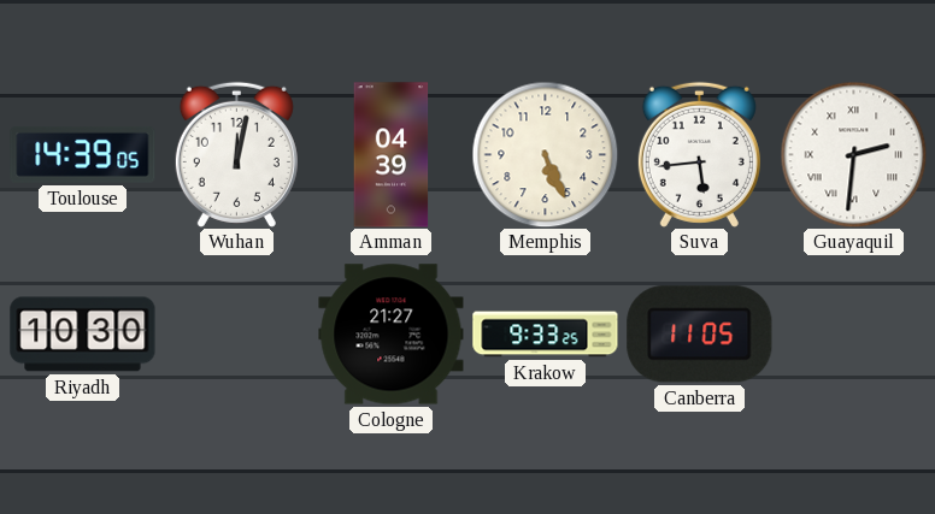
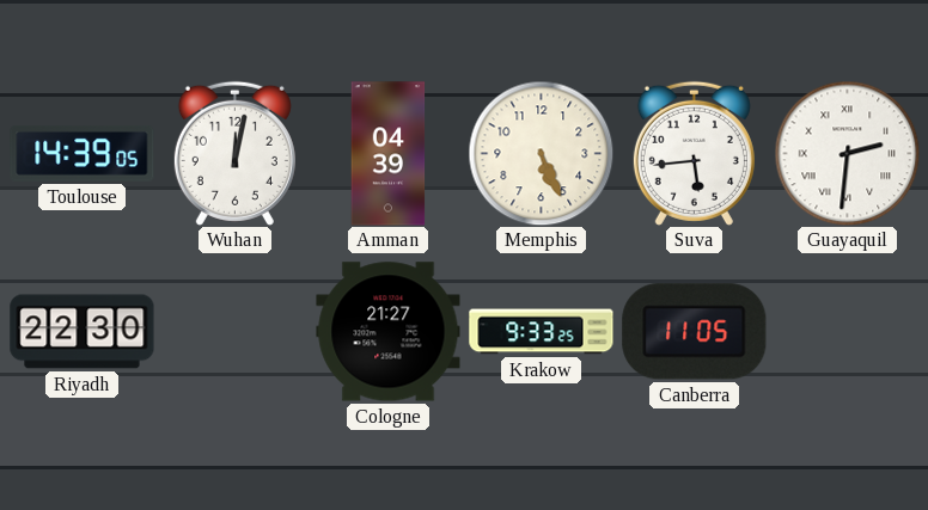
Riyadh: 10:30 -> 22:30 (83, 332)
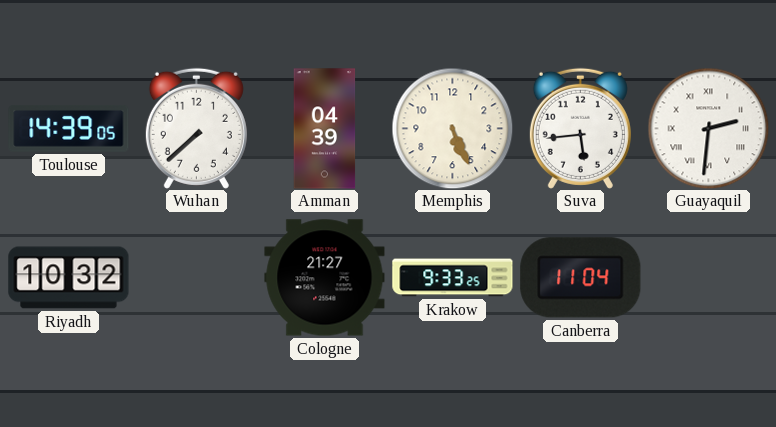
Wuhan: 12:02 -> 7:38 (196, 128)
Riyadh: 22:30 -> 10:32 (69, 278)
Canberra: 11:05 -> 11:04 (581, 278)
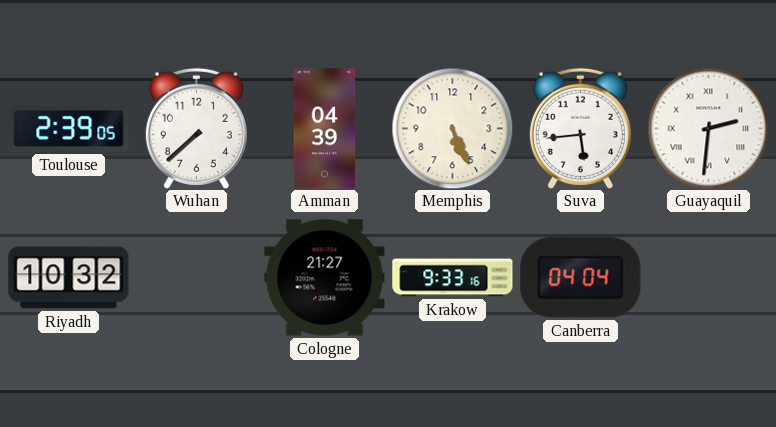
Toulouse: 14:39 -> 2:39 (69, 128)
Krakow: 9:33:25 -> 9:33:16 (453, 278)
Canberra: 11:04 -> 04:04 (581, 278)
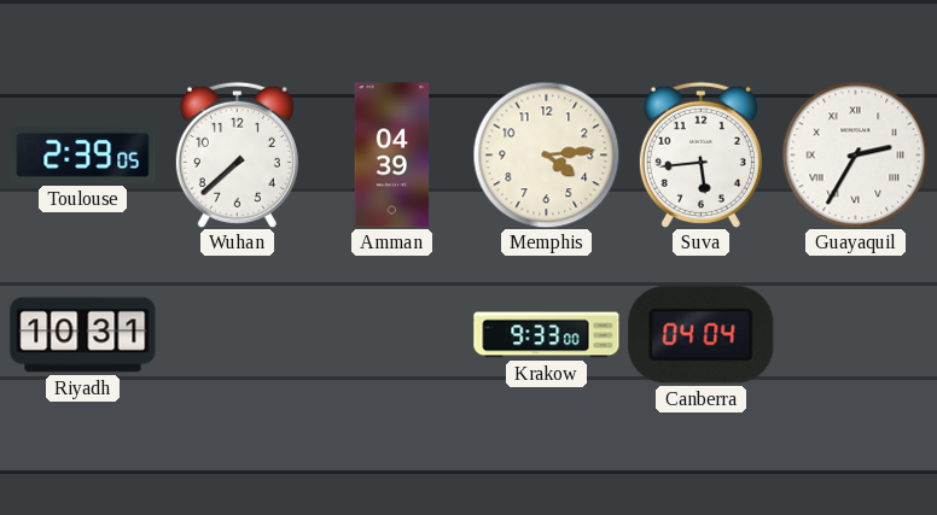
Memphis: 5:26 -> 4:14 (546, 154)
Guayaquil: 2:31 -> 2:35 (855, 154)
Riyadh: 10:32 -> 10:31 (83, 335)
Cologne: 21:27 -> none (325, 278)
Krakow: 9:33:16 -> 9:33:00 (547, 335)
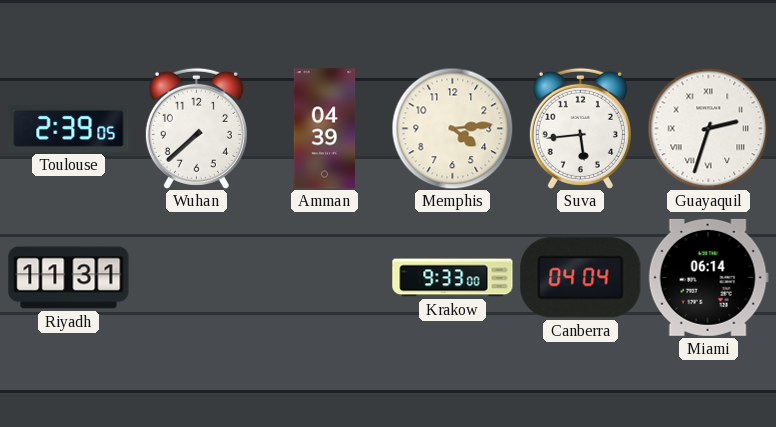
Guayaquil: 2:35 -> 2:33 (708, 128)
Riyadh: 10:31 -> 11:31 (69, 278)
Miami: none -> 06:14 (708, 277)
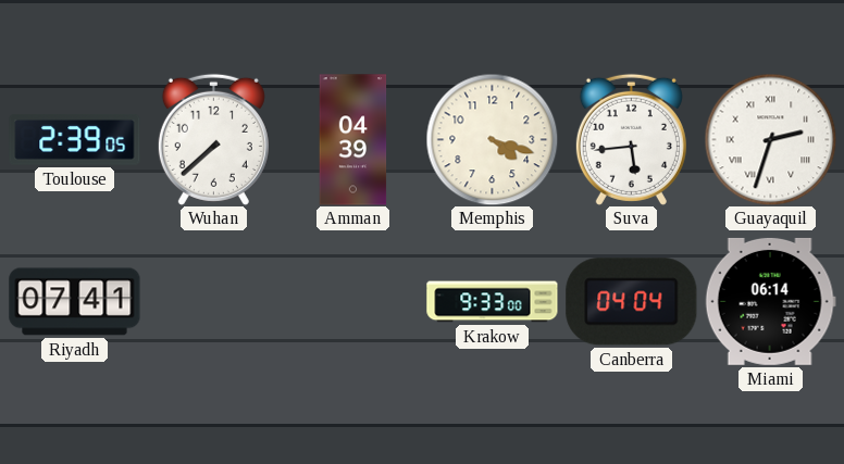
Memphis: 4:14 -> 4:18 (492, 139)
Riyadh: 11:31 -> 07:41 (75, 302)
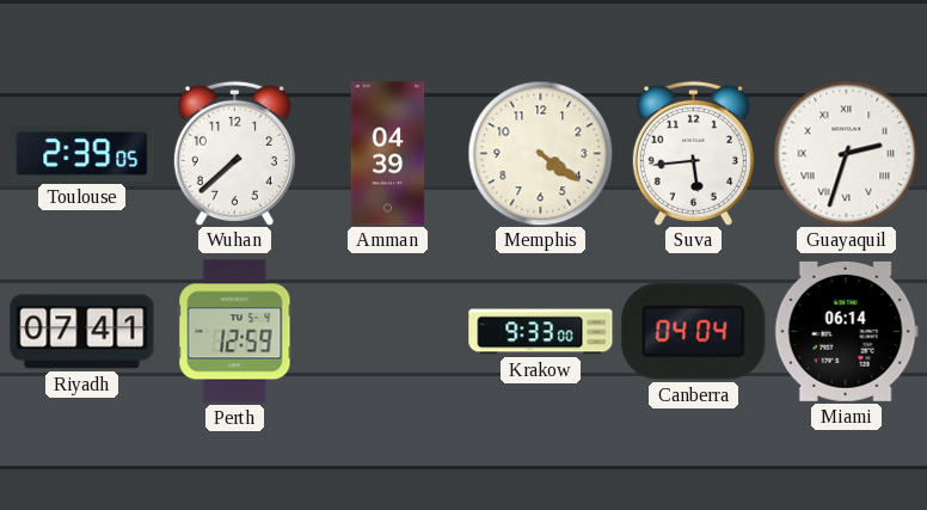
Memphis: 4:18 -> 4:21 (540, 153)
Perth: none -> 12:59 (235, 332)
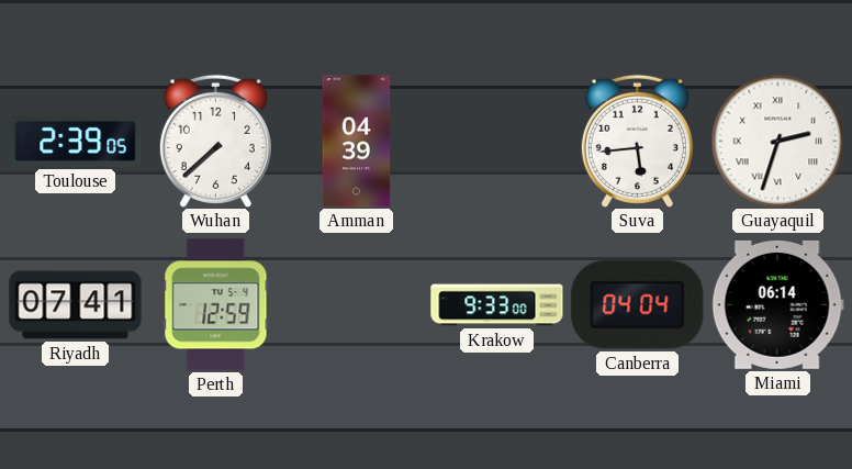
Memphis: 4:21 -> none (540, 153)
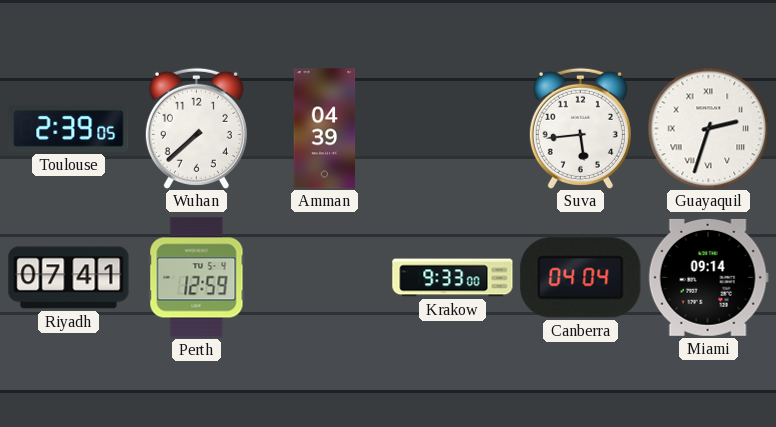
Miami: 06:14 -> 09:14 (708, 277)
